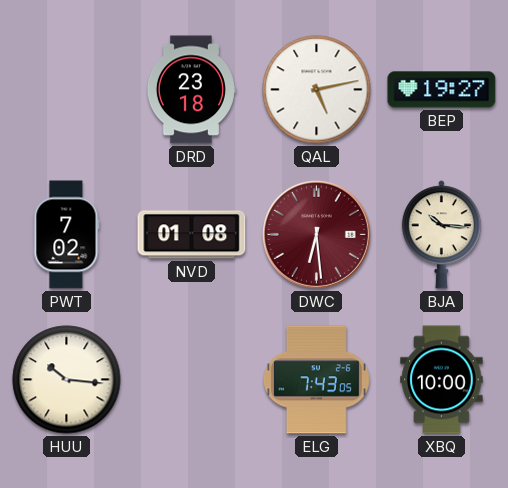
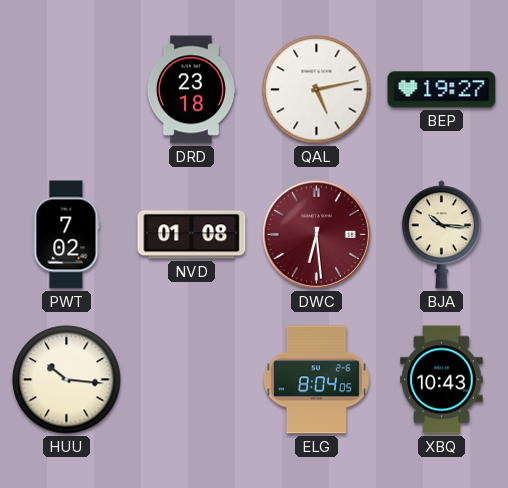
ELG: 7:43 -> 8:04 (316, 380)
XBQ: 10:00 -> 10:43 (442, 380)
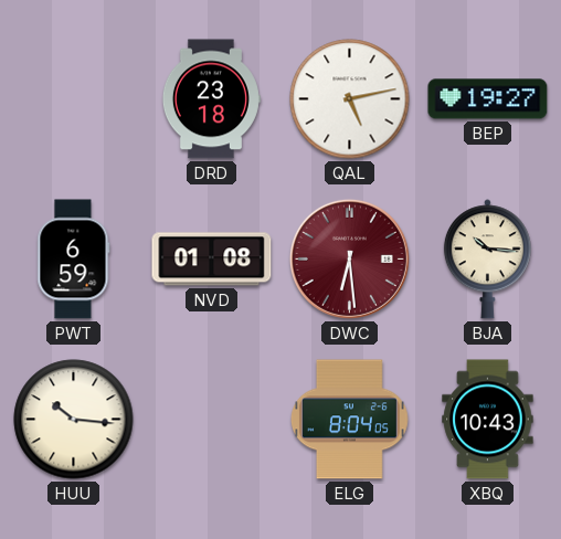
PWT: 7:02 -> 6:59 (74, 260)
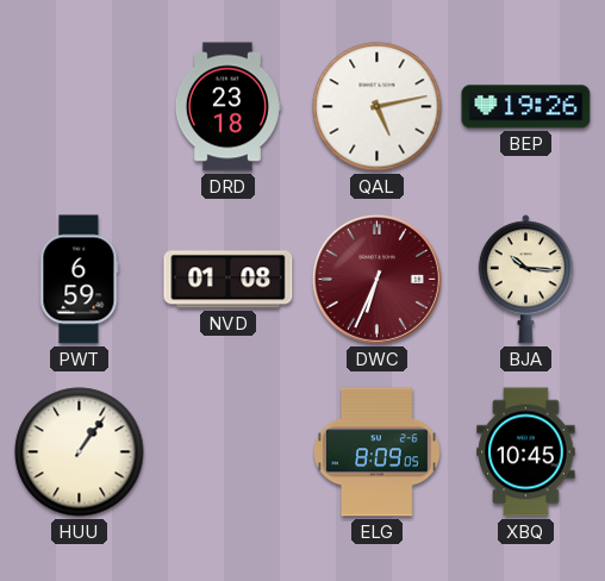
BEP: 19:27 -> 19:26 (526, 107)
DWC: 6:29 -> 6:34 (376, 279)
HUU: 10:16 -> 1:06 (80, 452)
ELG: 8:04 -> 8:09 (376, 452)
XBQ: 10:43 -> 10:45 (526, 452)
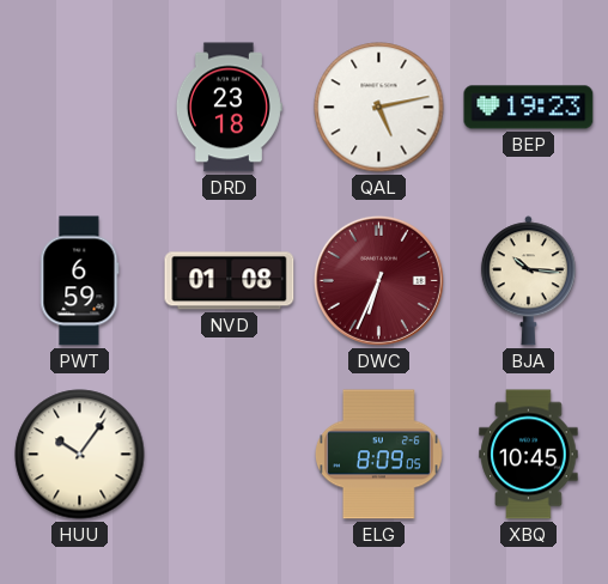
BEP: 19:26 -> 19:23 (529, 108)
HUU: 1:06 -> 10:06 (80, 455)
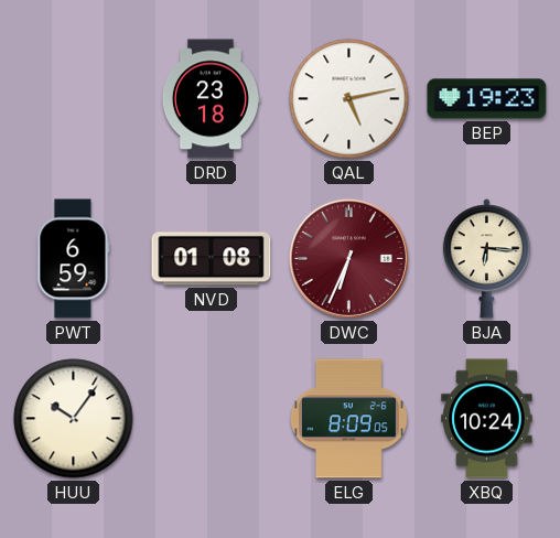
BJA: 10:16 -> 6:16 (486, 259)
XBQ: 10:45 -> 10:24 (487, 419)
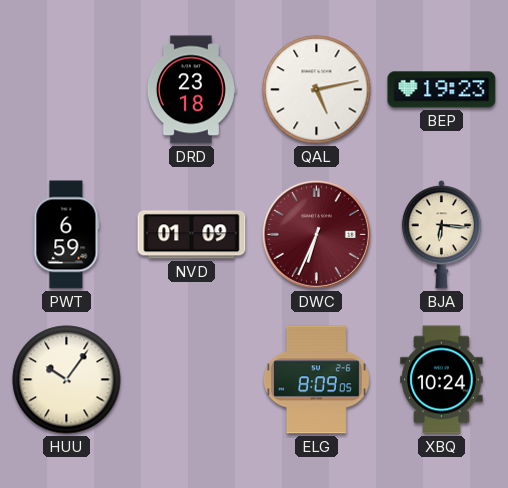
NVD: 01:08 -> 01:09 (192, 235)
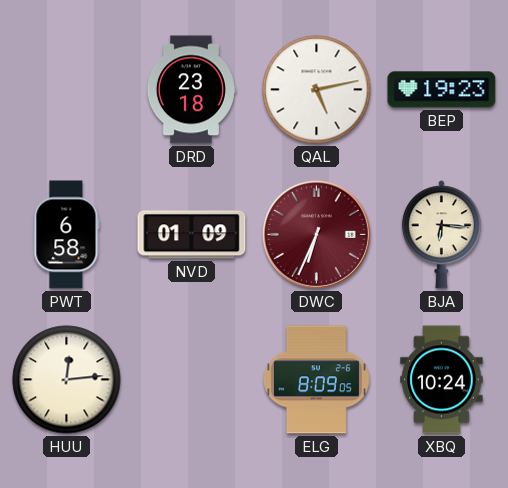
PWT: 6:59 -> 6:58 (67, 235)
HUU: 10:06 -> 12:14 (67, 380)
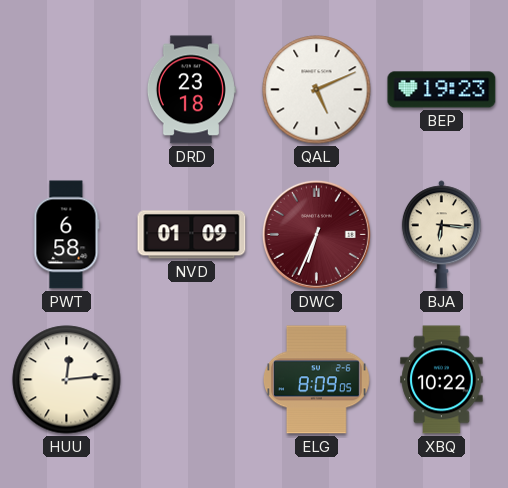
QAL: 5:13 -> 5:11 (317, 90)
XBQ: 10:24 -> 10:22 (442, 380)
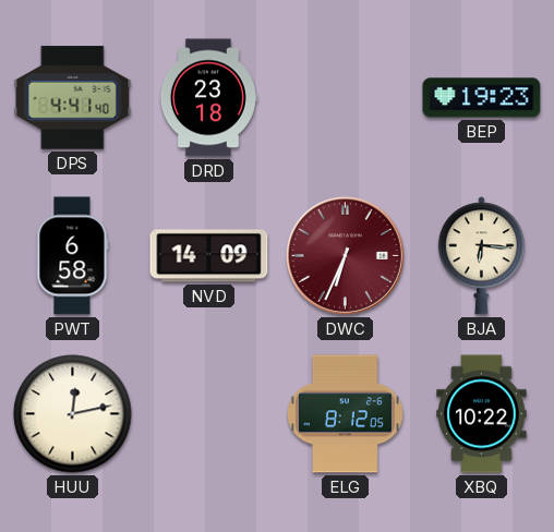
DPS: none -> 4:41 (73, 98)
QAL: 5:11 -> none (317, 90)
NVD: 01:09 -> 14:09 (209, 256)
HUU: 12:14 -> 12:13 (73, 414)
ELG: 8:09 -> 8:12 (345, 414)
